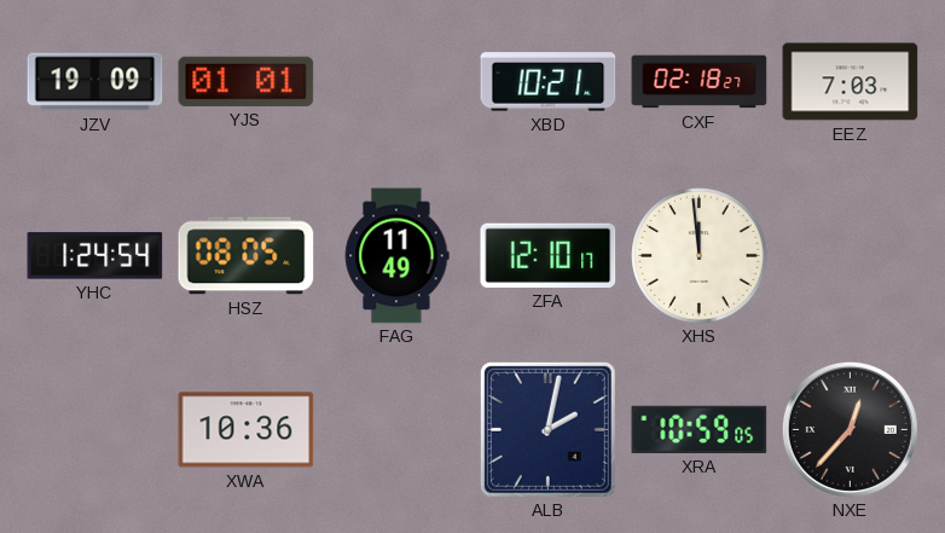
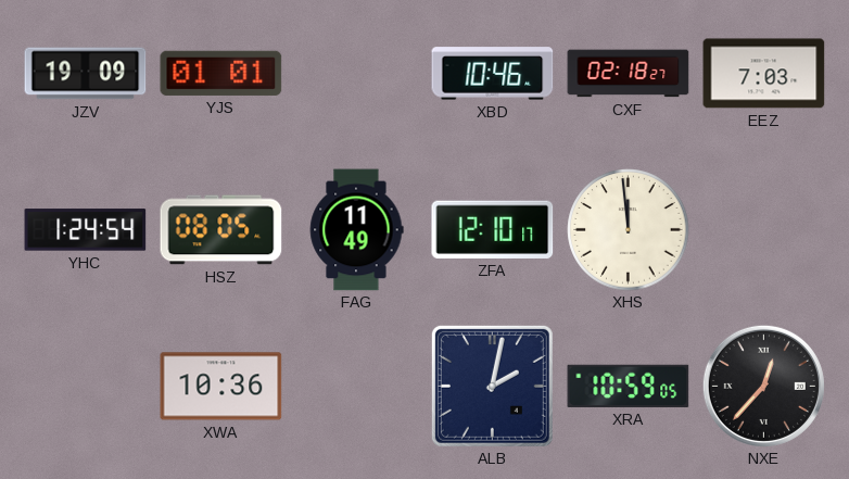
XBD: 10:21 -> 10:46 (493, 74)
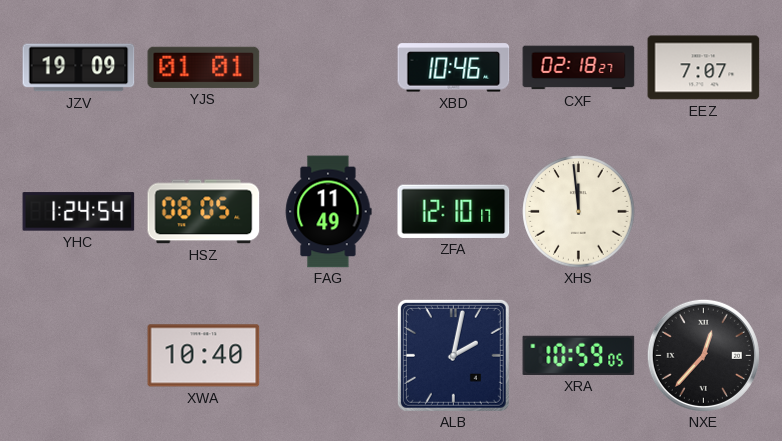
EEZ: 7:03 -> 7:07 (704, 68)
XWA: 10:36 -> 10:40 (204, 356)
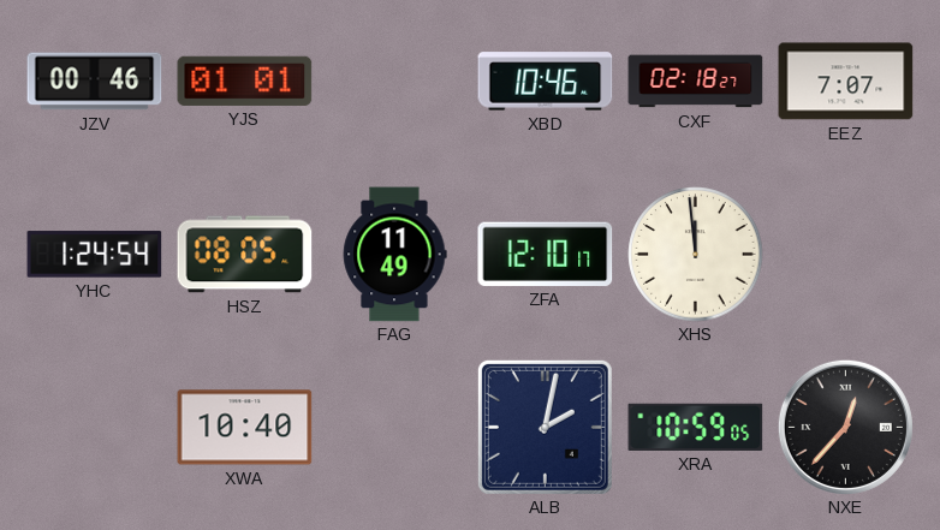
JZV: 19:09 -> 00:46 (95, 82)
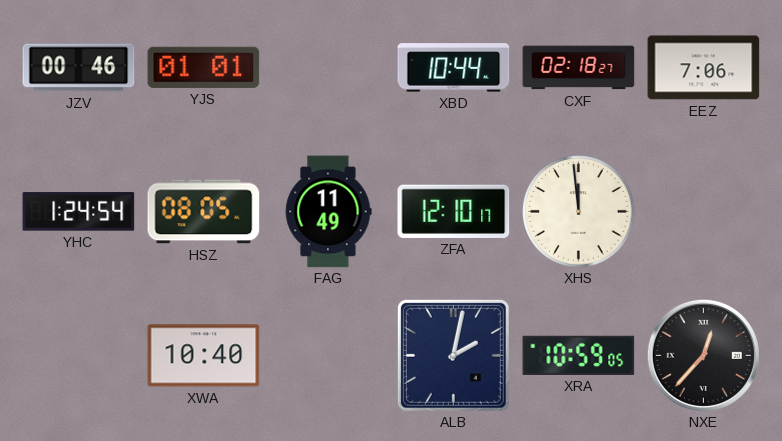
XBD: 10:46 -> 10:44 (454, 68)
EEZ: 7:07 -> 7:06 (704, 68)
